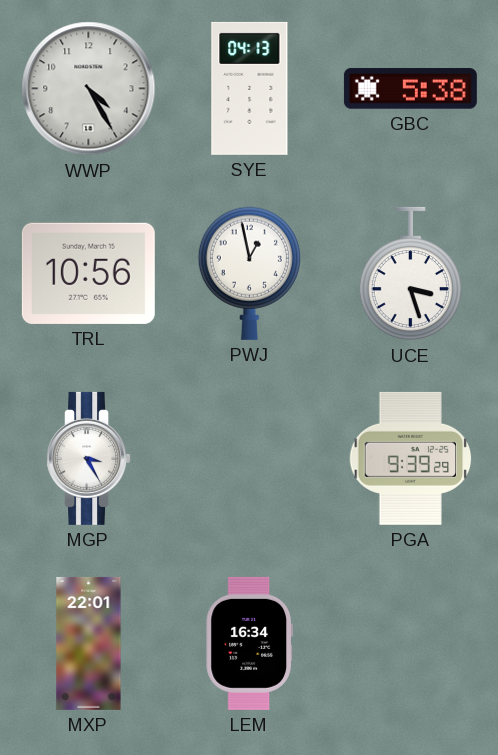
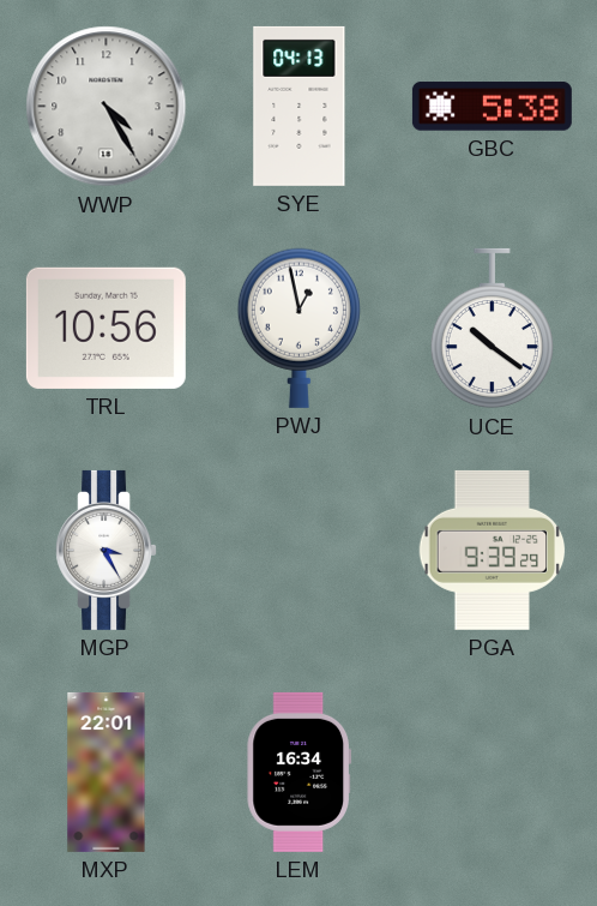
UCE: 3:27 -> 10:21 (492, 329)
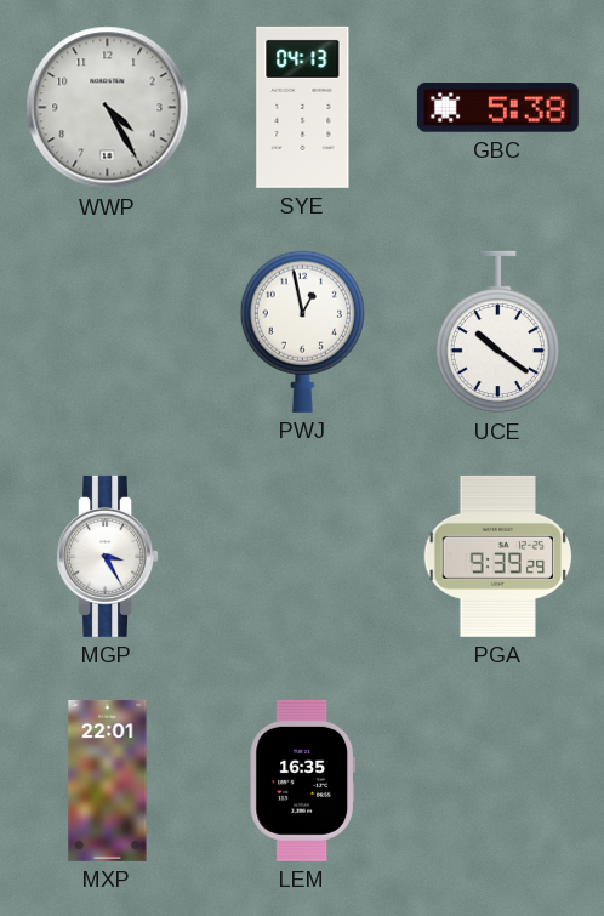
TRL: 10:56 -> none (105, 328)
LEM: 16:34 -> 16:35 (302, 780)
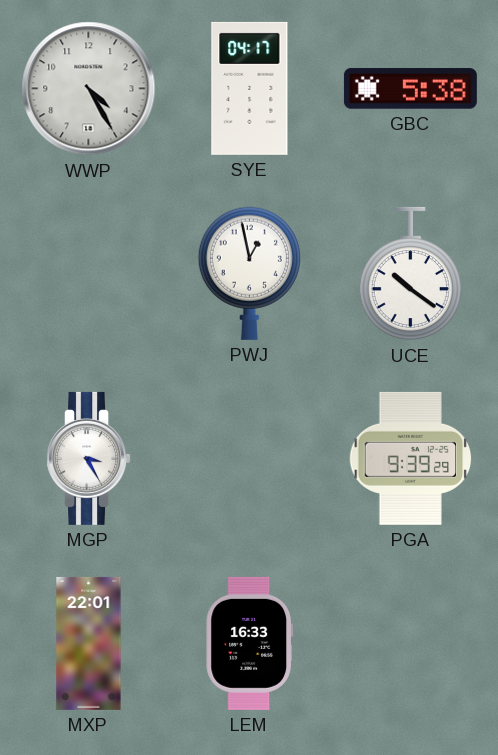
SYE: 04:13 -> 04:17 (250, 88)
LEM: 16:35 -> 16:33 (249, 643)
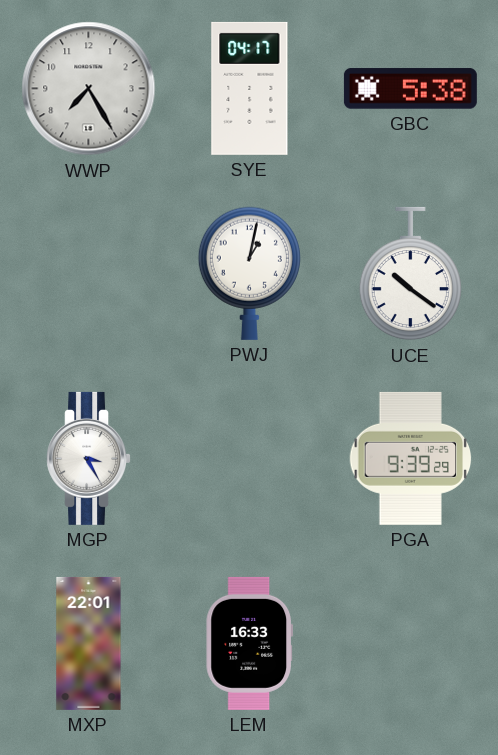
WWP: 4:25 -> 7:25 (89, 89)
PWJ: 12:58 -> 1:02 (249, 273)
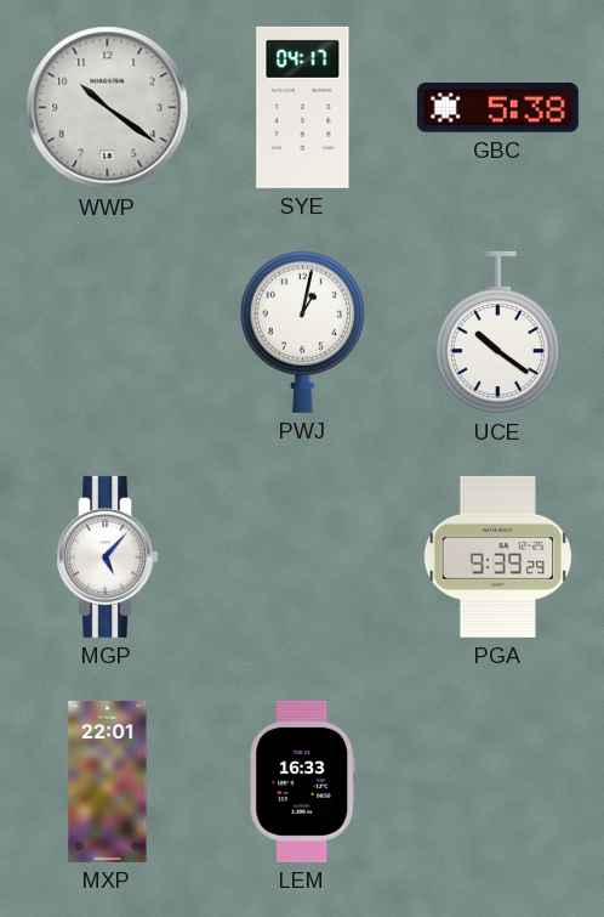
WWP: 7:25 -> 10:21 (108, 108)
MGP: 3:25 -> 5:07 (108, 556)
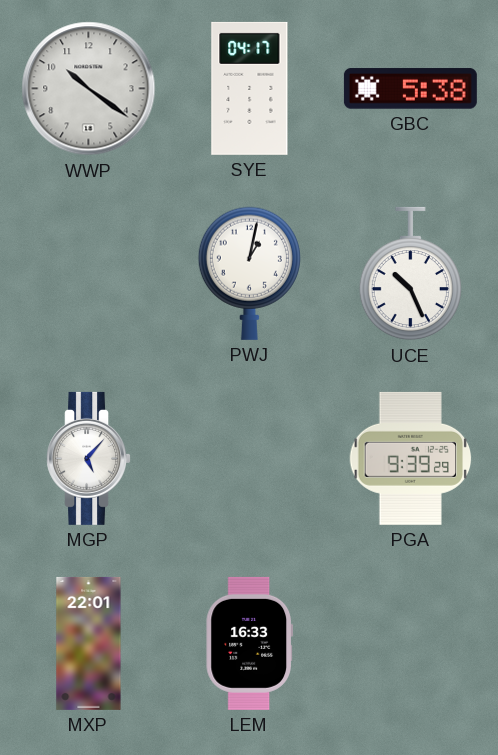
UCE: 10:21 -> 10:26 (410, 274)
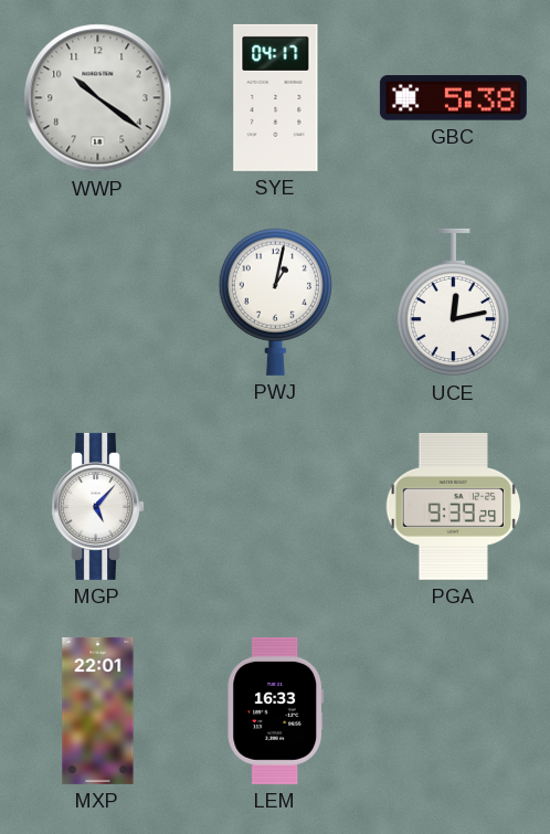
UCE: 10:26 -> 12:13 (453, 303)
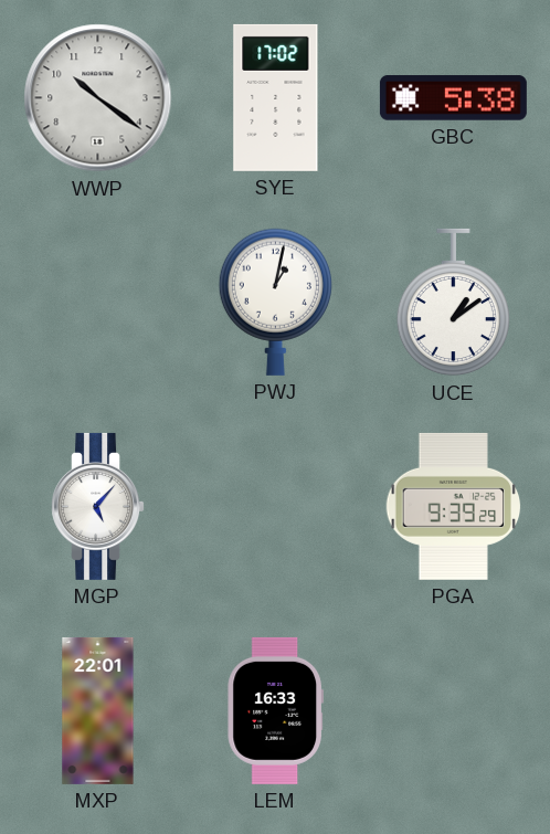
SYE: 04:17 -> 17:02 (276, 97)
UCE: 12:13 -> 1:09 (453, 303)
